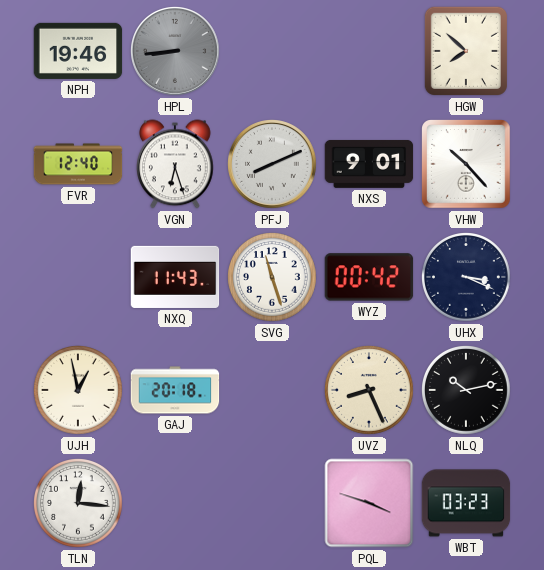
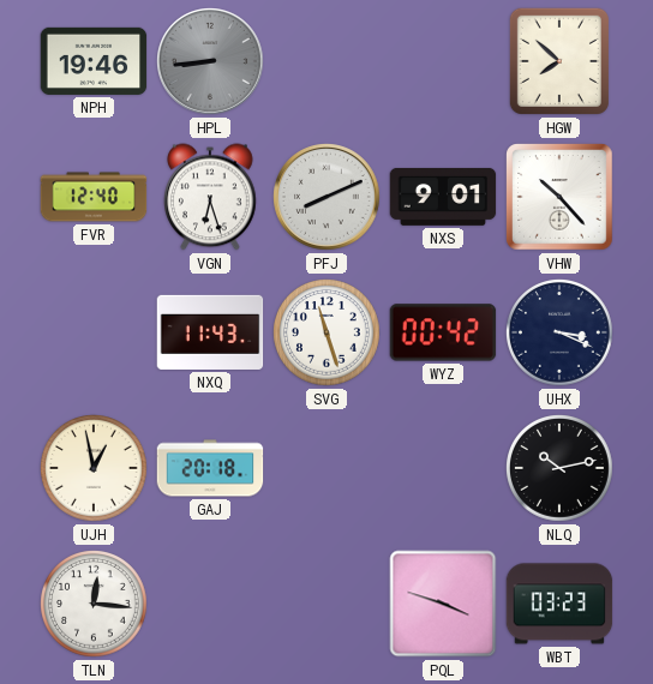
UVZ: 8:26 -> none (370, 391)
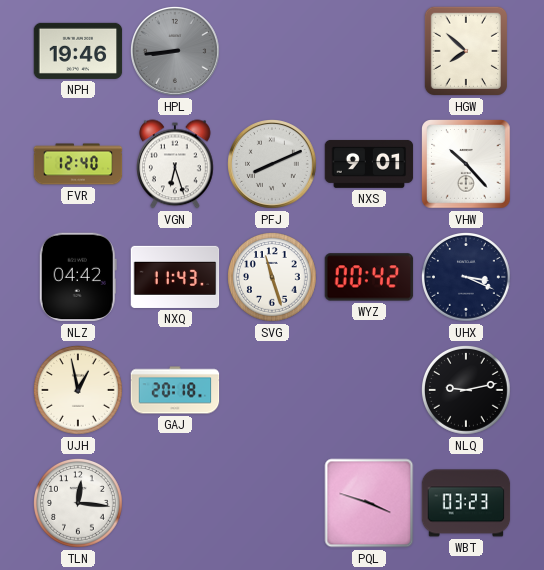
NLZ: none -> 04:42 (78, 277)
NLQ: 10:13 -> 9:13 (467, 391)
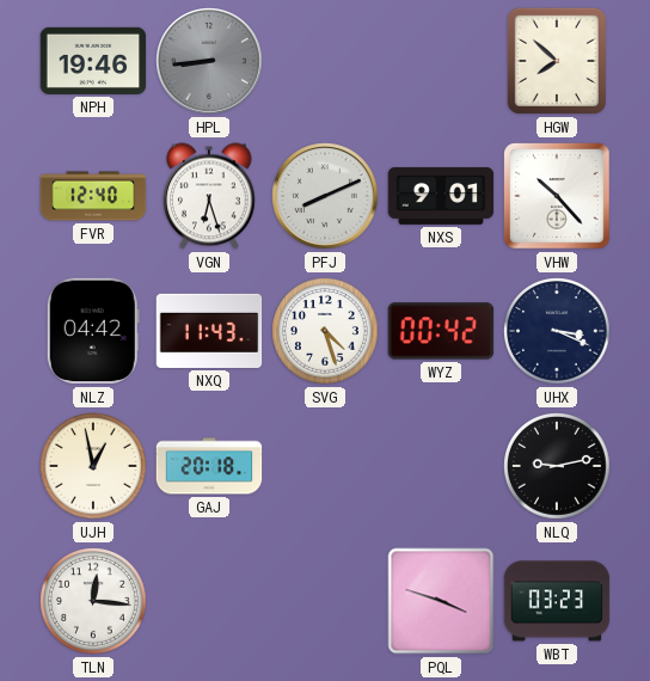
SVG: 11:27 -> 4:27 (326, 332)
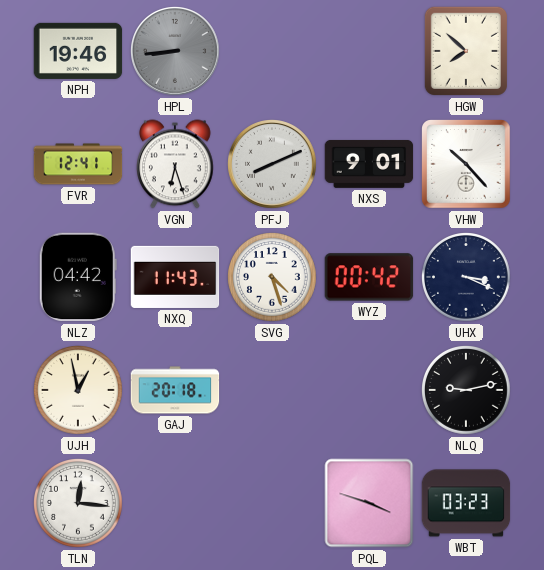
FVR: 12:40 -> 12:41 (78, 164)
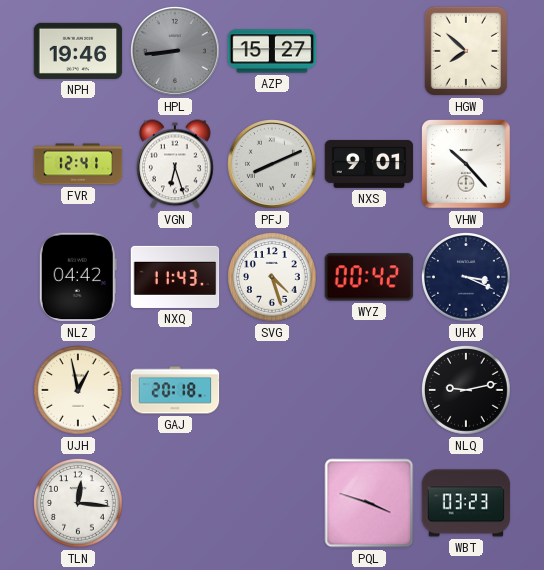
AZP: none -> 15:27 (272, 51)
